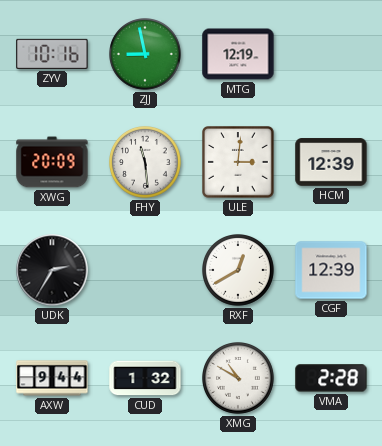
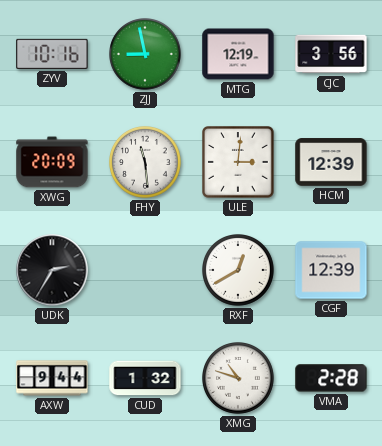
CJC: none -> 3:56 (331, 54)
XMG: 10:50 -> 10:48 (239, 379)
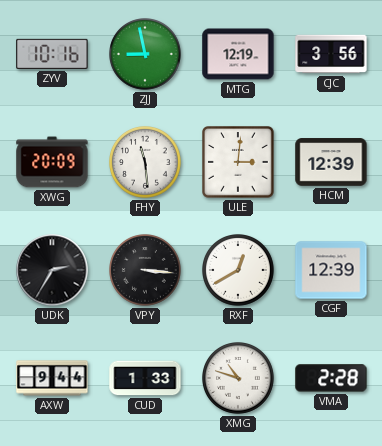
VPY: none -> 3:16 (146, 271)
CUD: 1:32 -> 1:33 (145, 378)
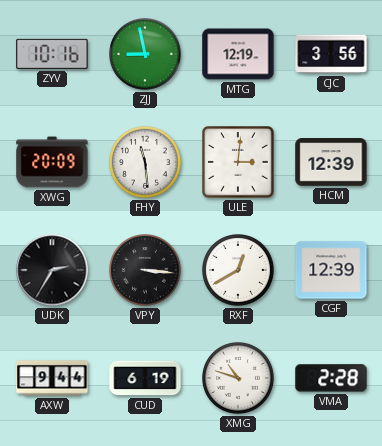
CUD: 1:33 -> 6:19 (145, 378)
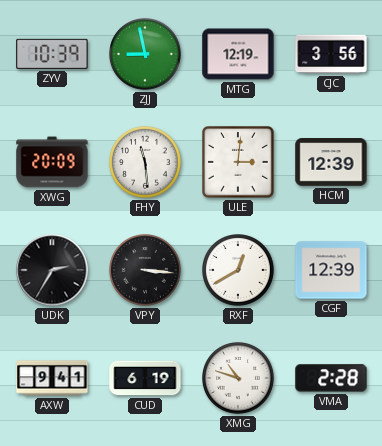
ZYV: 10:16 -> 10:39 (52, 54)
AXW: 9:44 -> 9:41 (52, 378)
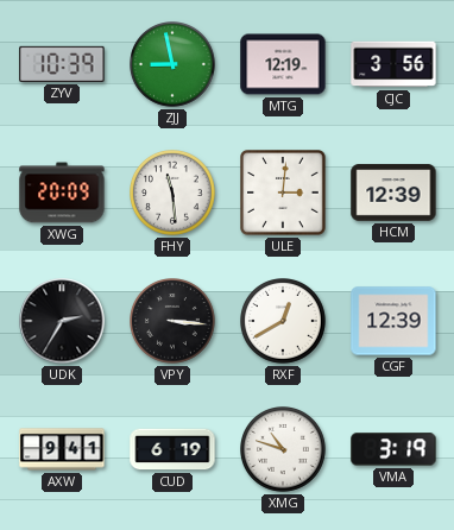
VMA: 2:28 -> 3:19 (393, 449)
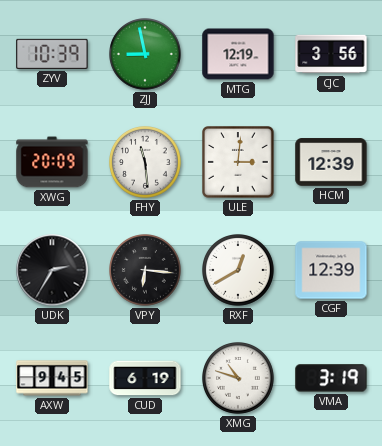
VPY: 3:16 -> 6:16 (146, 271)
AXW: 9:41 -> 9:45 (52, 378)
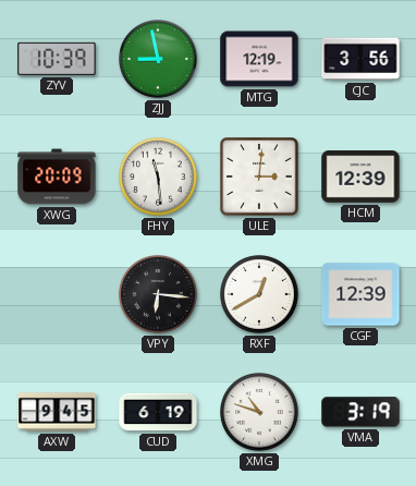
UDK: 2:35 -> none (52, 270)
